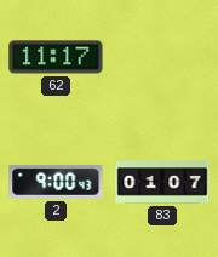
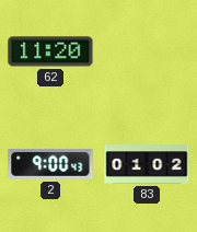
62: 11:17 -> 11:20 (50, 51)
83: 01:07 -> 01:02 (147, 164)
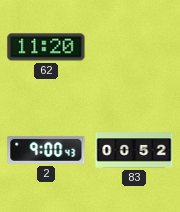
83: 01:02 -> 00:52 (134, 150)
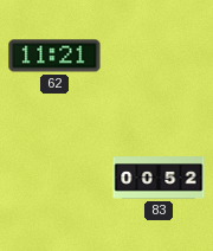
62: 11:20 -> 11:21 (54, 56)
2: 9:00 -> none (46, 150)
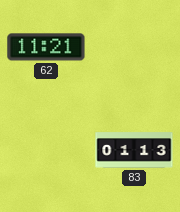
83: 00:52 -> 01:13 (134, 150)
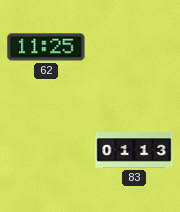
62: 11:21 -> 11:25 (46, 47)
